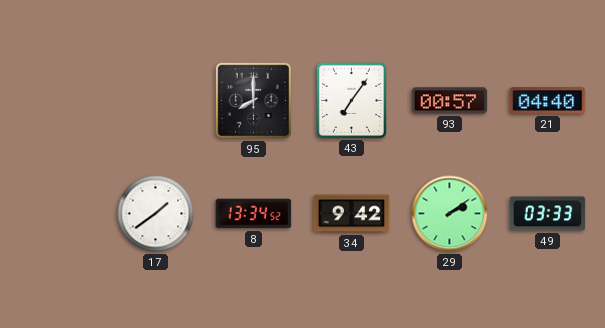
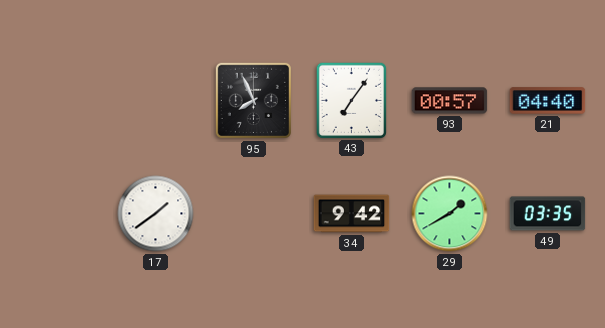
95: 8:00 -> 7:56 (253, 100)
8: 13:34 -> none (254, 214)
29: 2:09 -> 1:40 (450, 214)
49: 03:33 -> 03:35 (548, 214)
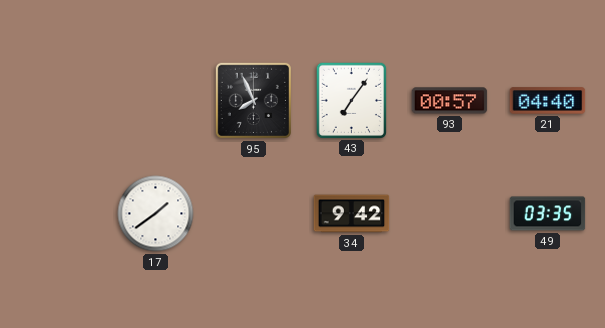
29: 1:40 -> none (450, 214)
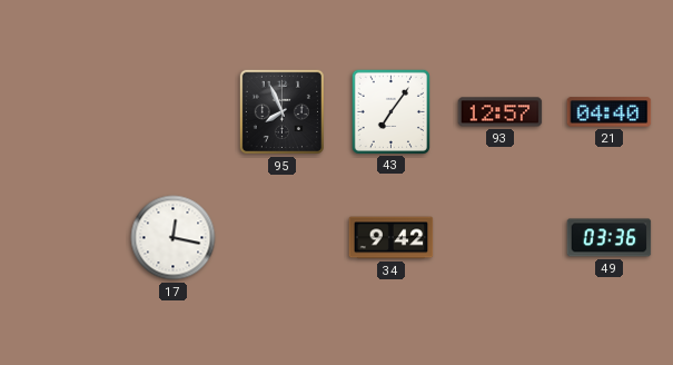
93: 00:57 -> 12:57 (501, 112)
17: 1:39 -> 12:17 (174, 238)
49: 03:35 -> 03:36 (610, 238)
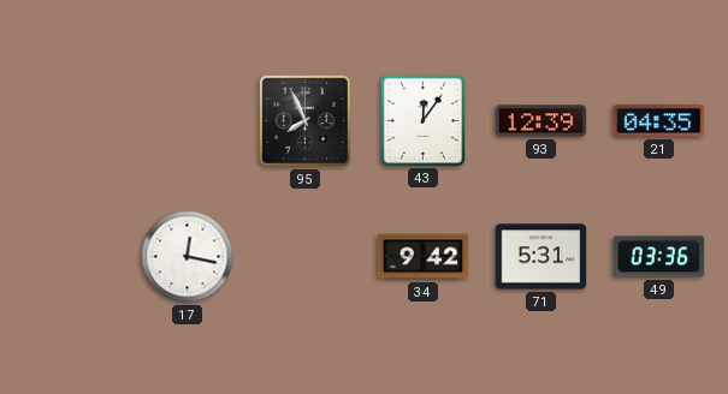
43: 7:06 -> 12:06 (422, 120)
93: 12:57 -> 12:39 (541, 121)
21: 04:40 -> 04:35 (659, 121)
71: none -> 5:31 (541, 257)
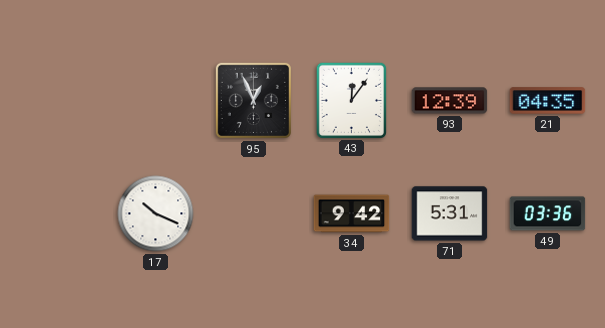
95: 7:56 -> 12:56 (253, 100)
17: 12:17 -> 10:19 (156, 214)
